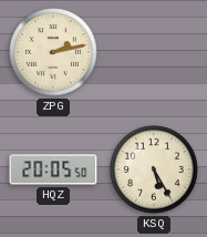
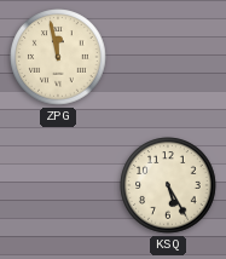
ZPG: 2:13 -> 11:58 (58, 57)
HQZ: 20:05 -> none (53, 169)
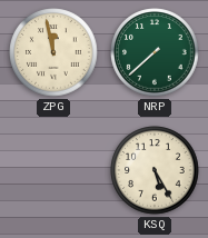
NRP: none -> 7:38 (155, 52)
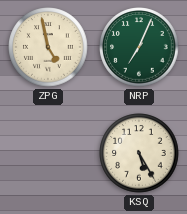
ZPG: 11:58 -> 4:58 (48, 47)
NRP: 7:38 -> 7:04 (139, 47)
